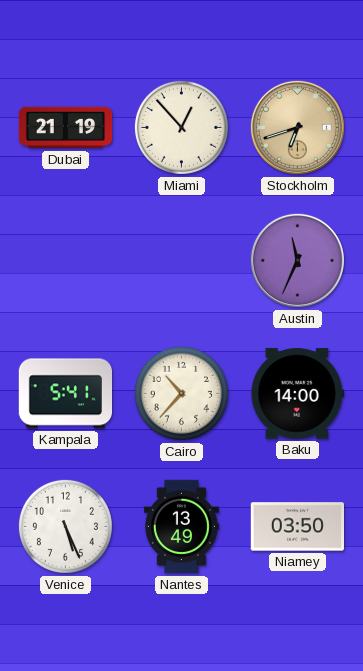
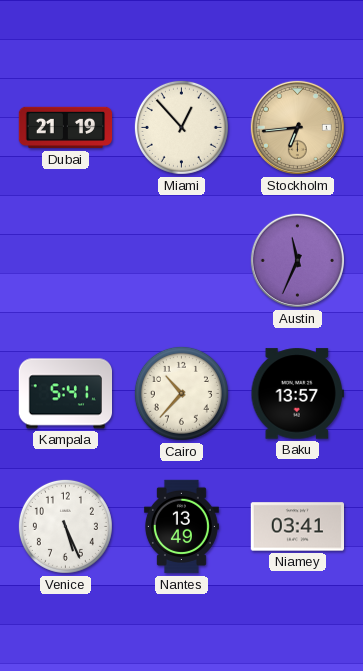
Stockholm: 6:42 -> 6:44 (297, 127)
Baku: 14:00 -> 13:57 (297, 394)
Niamey: 03:50 -> 03:41 (297, 527)
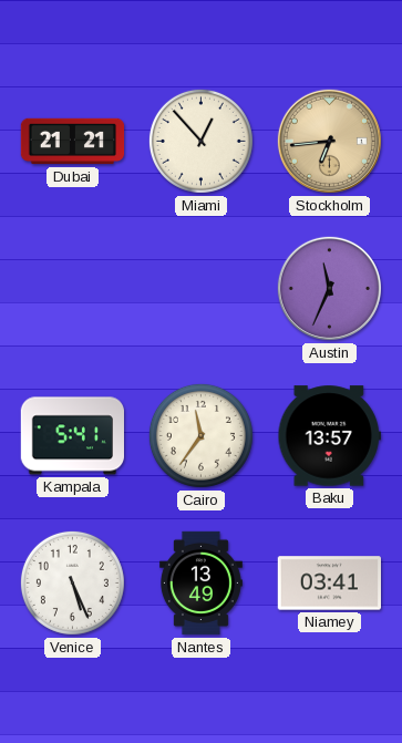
Dubai: 21:19 -> 21:21 (73, 142)
Cairo: 10:37 -> 11:36 (200, 435)
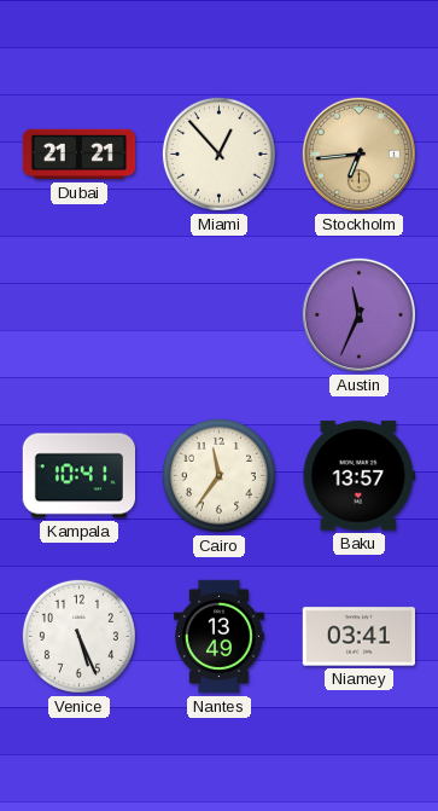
Kampala: 5:41 -> 10:41 (78, 476)
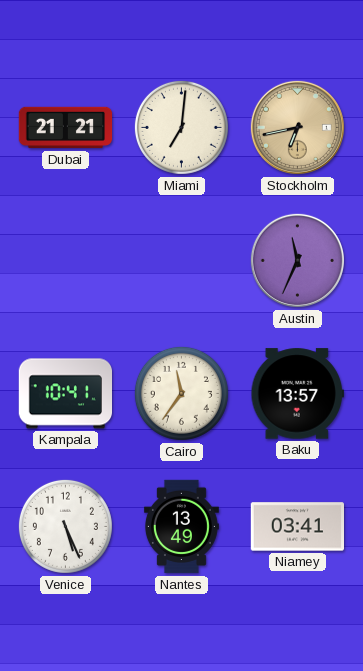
Miami: 12:53 -> 7:01 (181, 127)
Stockholm: 6:44 -> 6:43 (297, 127)
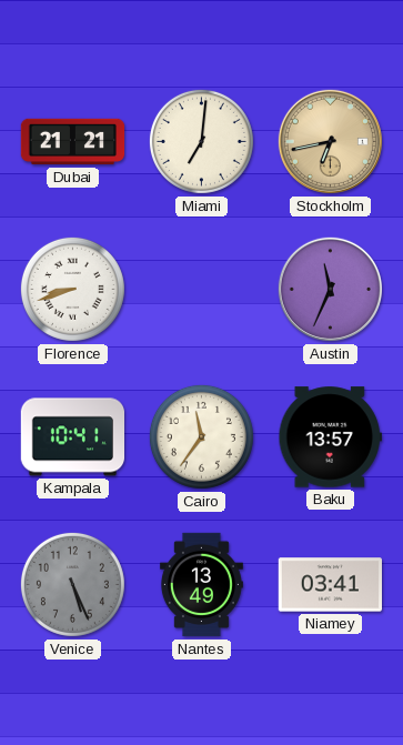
Florence: none -> 8:42 (72, 289)
Venice dial: white -> grey (72, 584)
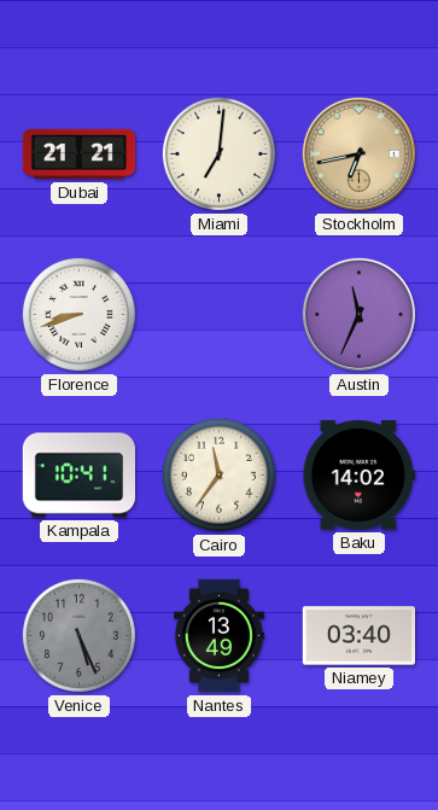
Baku: 13:57 -> 14:02 (358, 476)
Niamey: 03:41 -> 03:40 (358, 636)
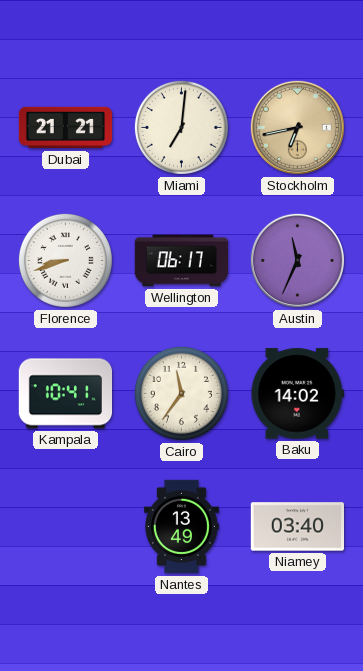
Wellington: none -> 06:17 (181, 261)
Venice: 5:26 -> none (78, 635)
